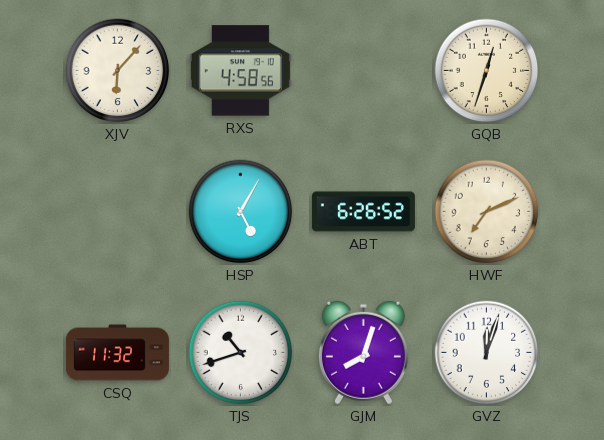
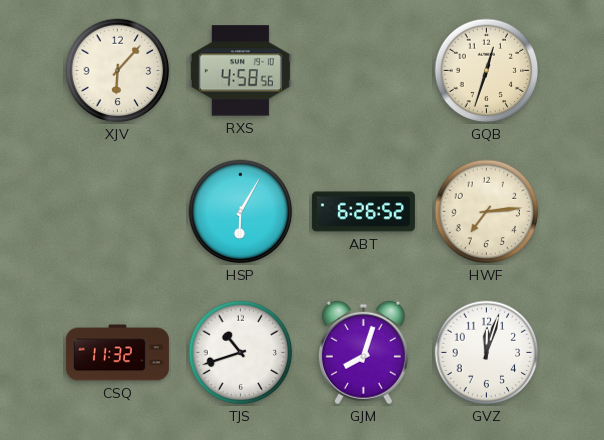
HSP: 5:05 -> 6:05 (241, 212)
HWF: 7:11 -> 7:14 (487, 212)
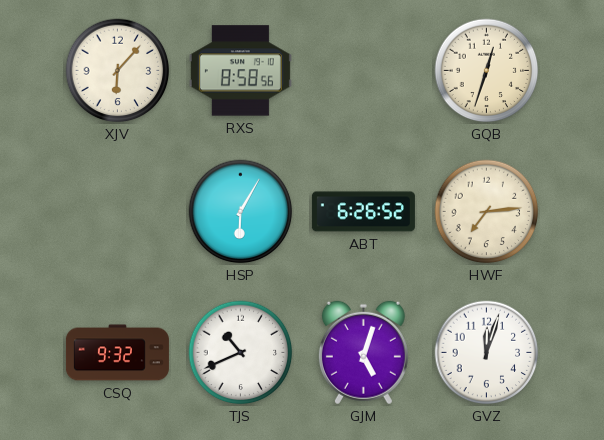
RXS: 4:58 -> 8:58 (240, 71)
CSQ: 11:32 -> 9:32 (117, 353)
TJS: 10:42 -> 10:41 (241, 353)
GJM: 8:03 -> 5:03 (363, 353)
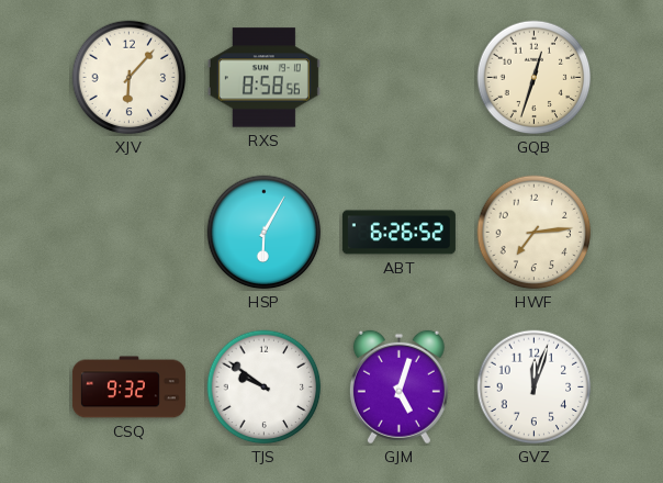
TJS: 10:41 -> 9:51 (265, 387)
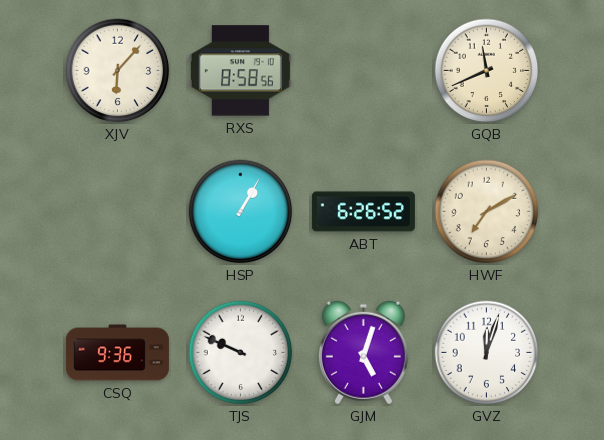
GQB: 12:33 -> 11:41 (487, 71)
HSP: 6:05 -> 1:05 (241, 212)
HWF: 7:14 -> 7:10 (487, 212)
CSQ: 9:32 -> 9:36 (117, 353)
TJS: 9:51 -> 9:49 (241, 353)
